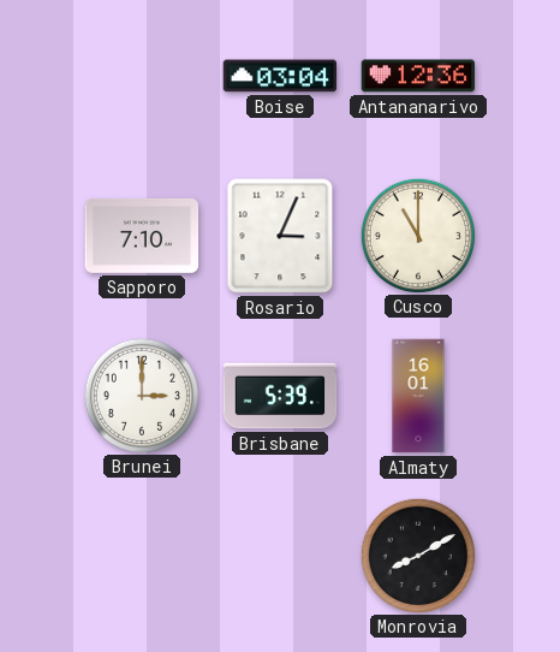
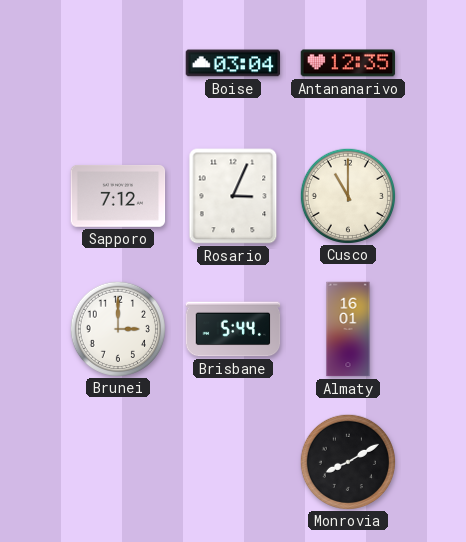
Antananarivo: 12:36 -> 12:35 (348, 63)
Sapporo: 7:10 -> 7:12 (118, 196)
Brisbane: 5:39 -> 5:44 (233, 329)
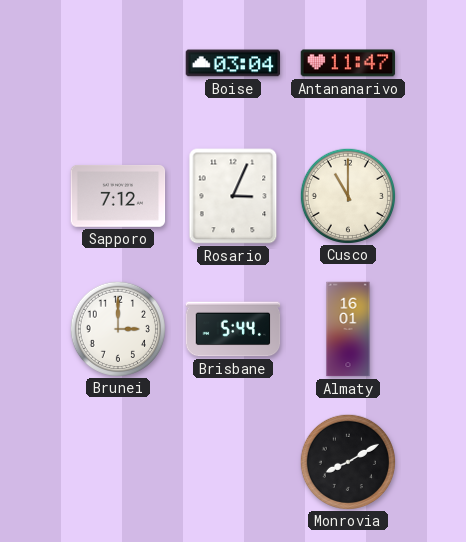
Antananarivo: 12:35 -> 11:47 (348, 63)
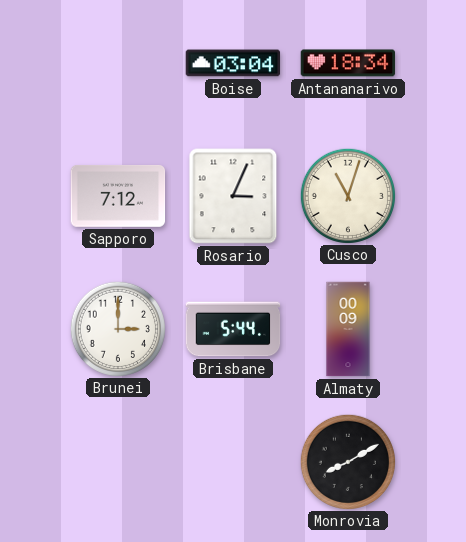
Antananarivo: 11:47 -> 18:34 (348, 63)
Cusco: 11:00 -> 11:03 (347, 195)
Almaty: 16:01 -> 00:09 (348, 329)
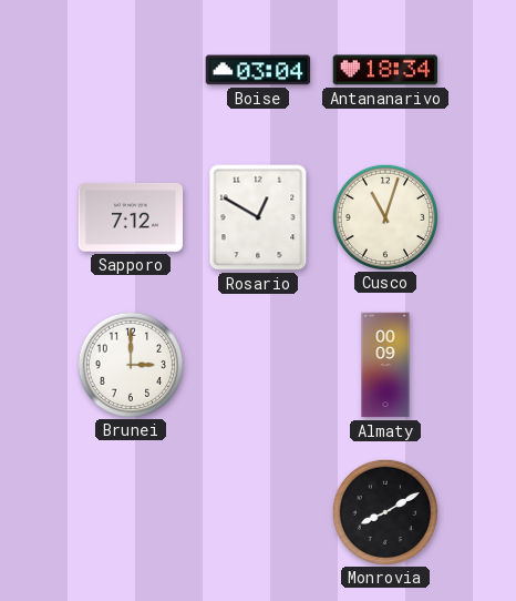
Rosario: 3:04 -> 12:50 (258, 217)
Brisbane: 5:44 -> none (233, 329)
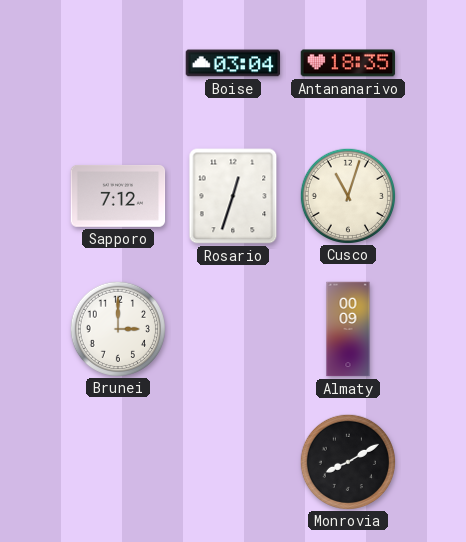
Antananarivo: 18:34 -> 18:35 (348, 63)
Rosario: 12:50 -> 12:33 (233, 196)
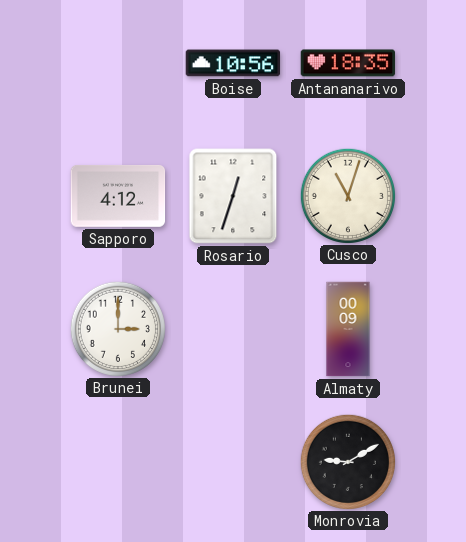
Boise: 03:04 -> 10:56 (233, 63)
Sapporo: 7:12 -> 4:12 (118, 196)
Monrovia: 8:10 -> 9:10 (347, 461)
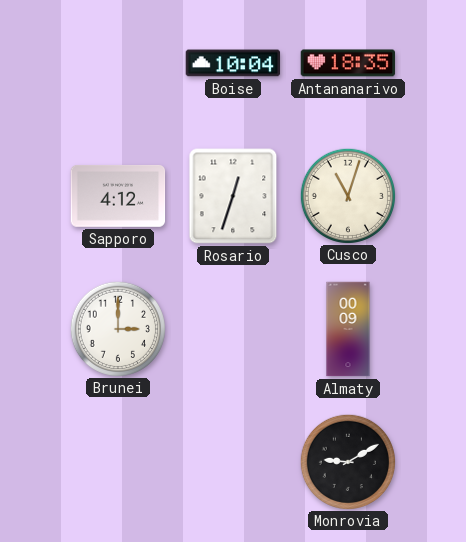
Boise: 10:56 -> 10:04 (233, 63)
